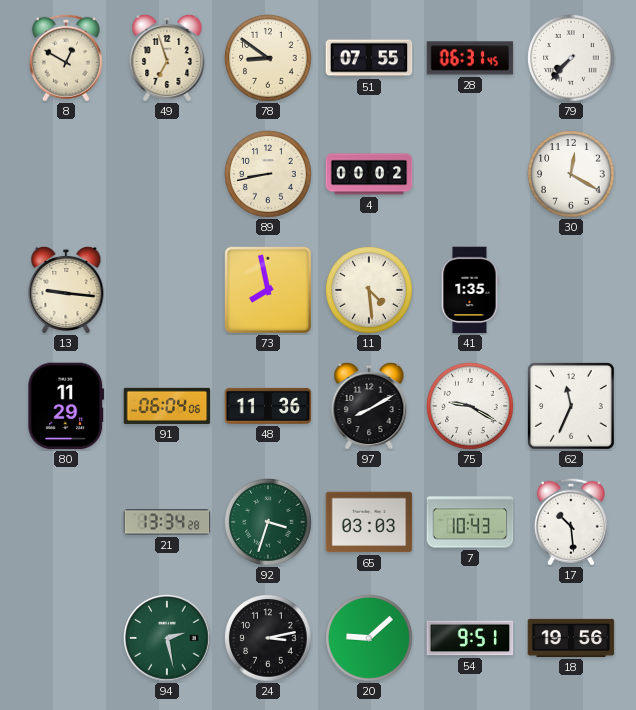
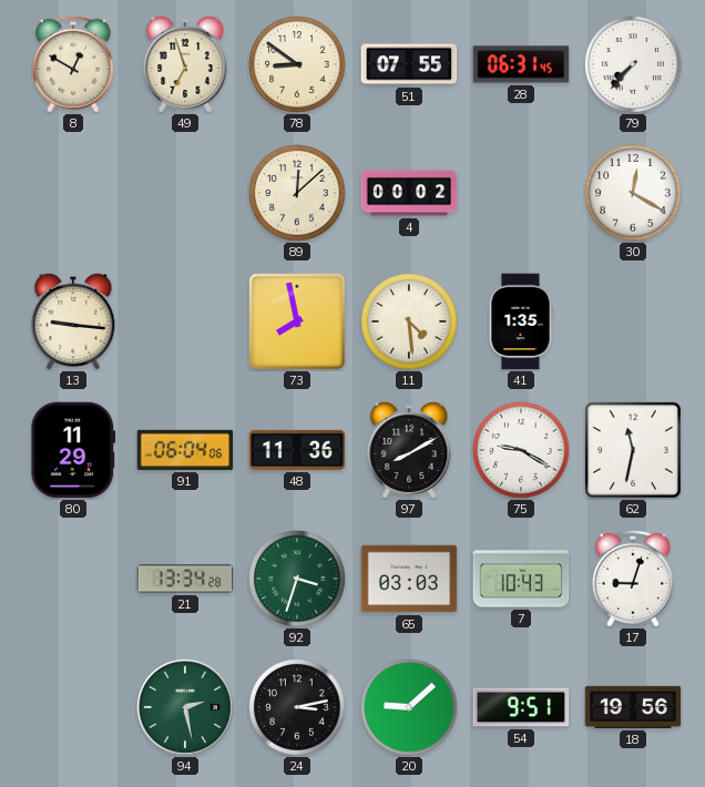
89: 8:43 -> 12:08 (297, 193)
62: 11:34 -> 11:32 (633, 450)
17: 10:29 -> 9:03 (633, 579)
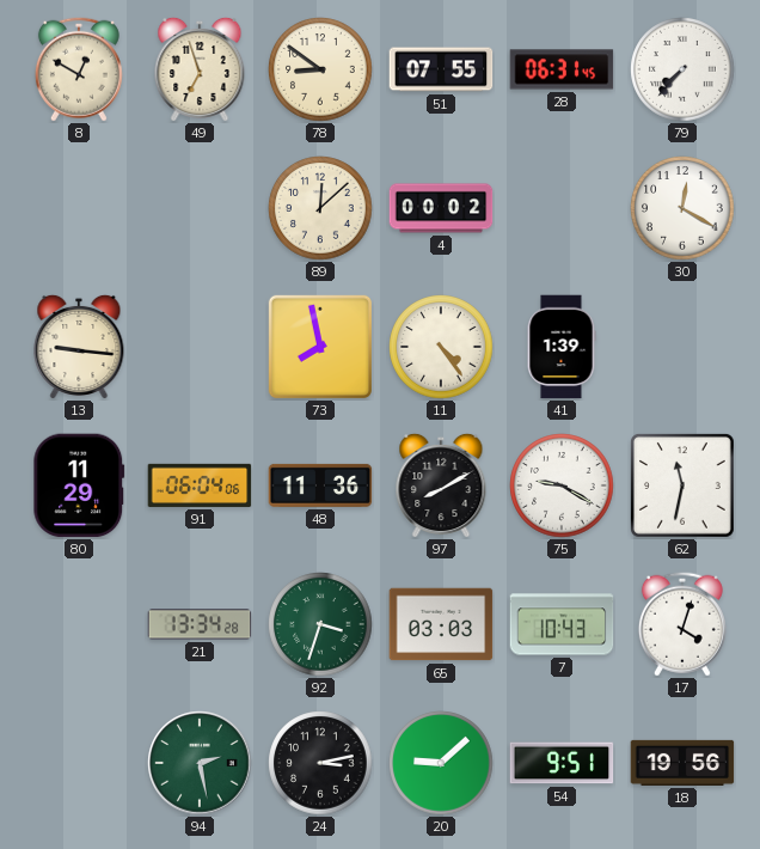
11: 4:29 -> 4:24 (441, 347)
41: 1:35 -> 1:39 (562, 347)
17: 9:03 -> 4:03 (682, 624)
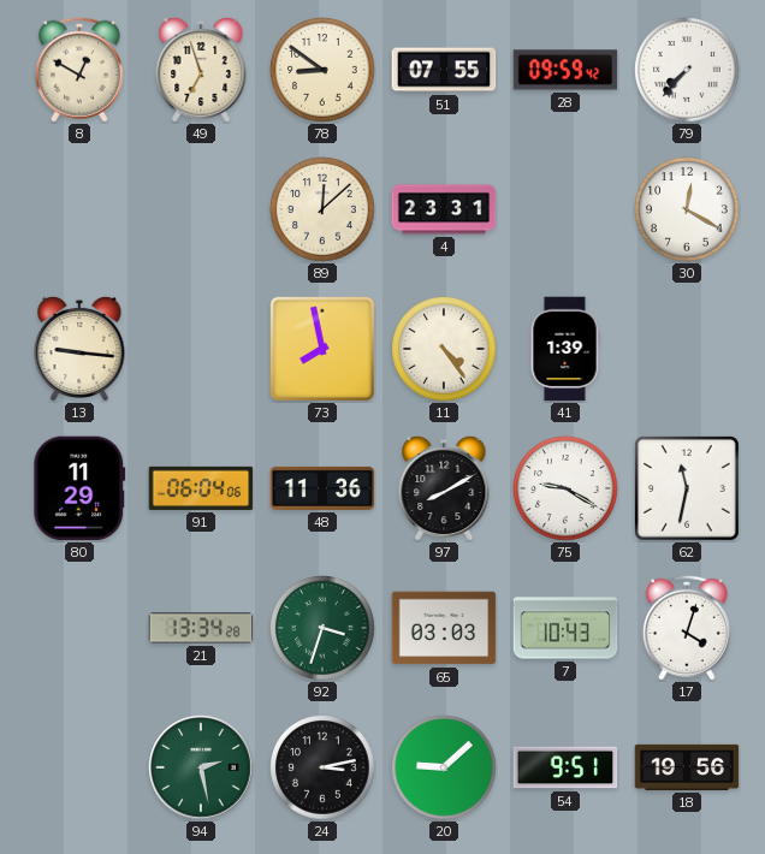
28: 06:31 -> 09:59 (565, 70)
4: 00:02 -> 23:31 (444, 209)
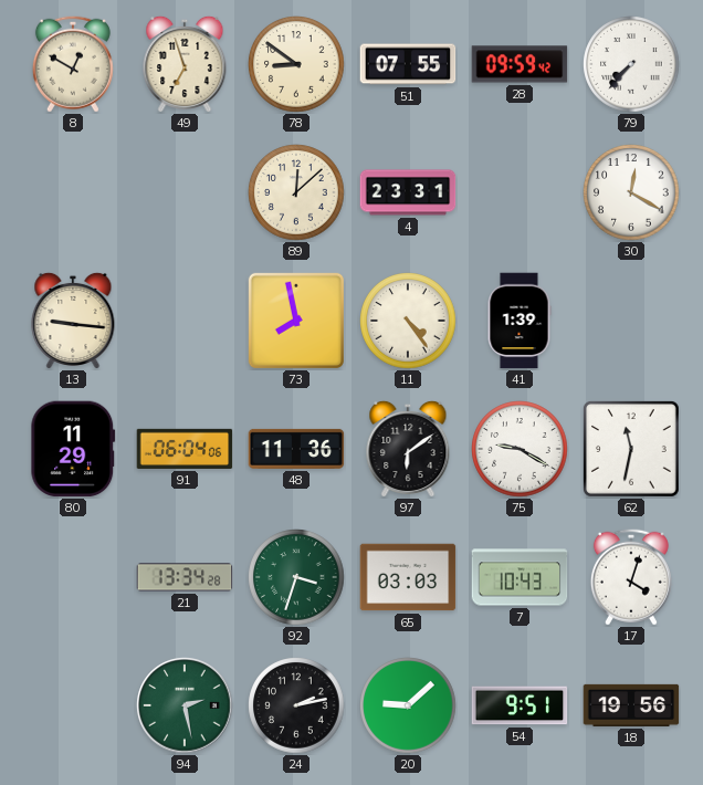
97: 8:10 -> 6:09 (408, 448)
24: 3:13 -> 2:13 (296, 705)
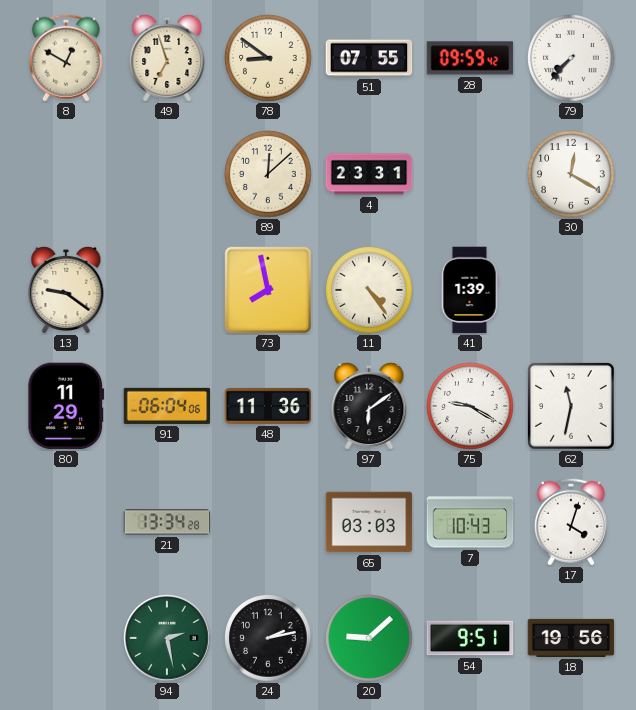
13: 9:16 -> 9:21 (66, 289)
92: 3:33 -> none (296, 577)
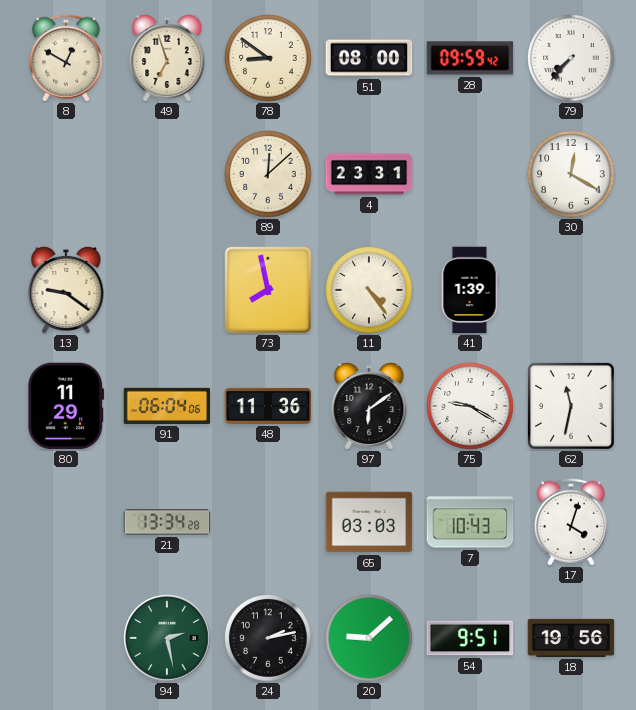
51: 07:55 -> 08:00 (369, 58)
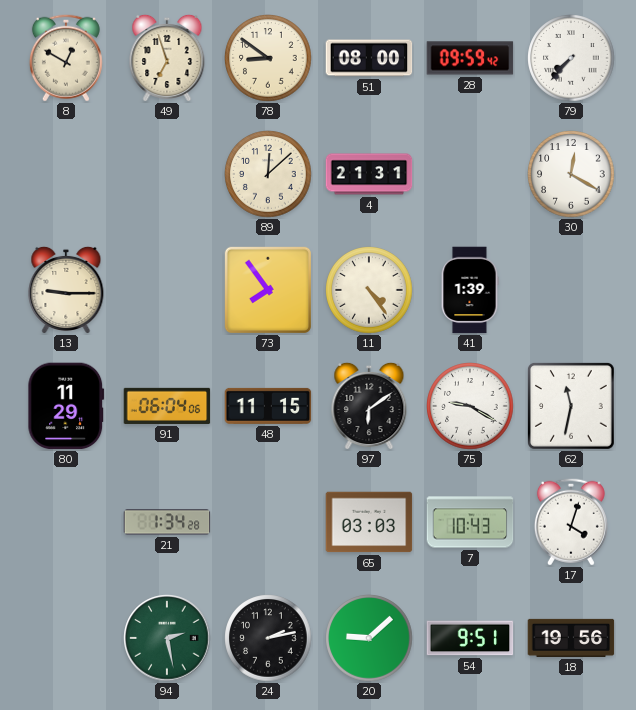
4: 23:31 -> 21:31 (369, 174)
13: 9:21 -> 9:15 (66, 289)
73: 7:58 -> 7:54 (268, 290)
48: 11:36 -> 11:15 (268, 406)
21: 13:34 -> 1:34 (167, 522)
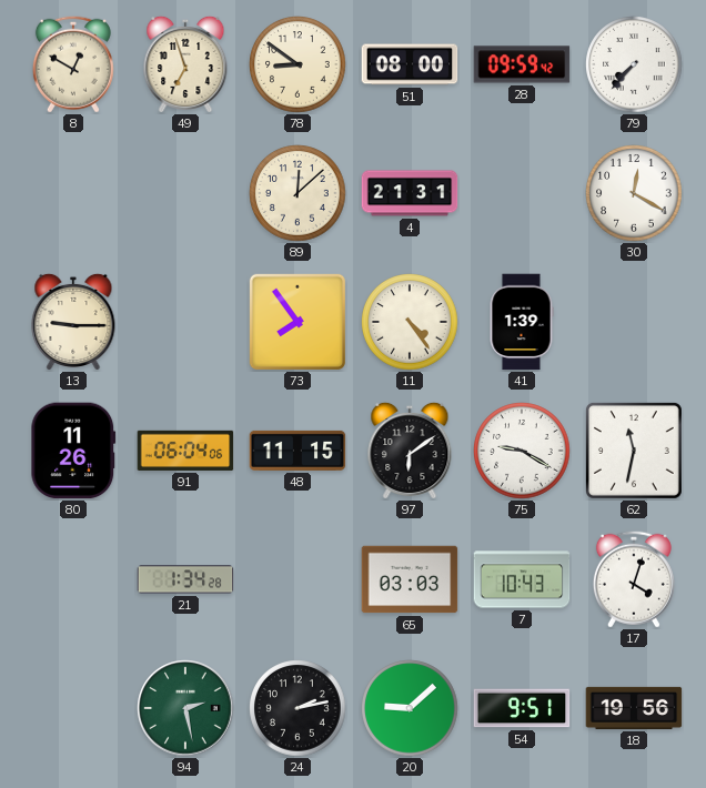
80: 11:29 -> 11:26 (73, 451)
